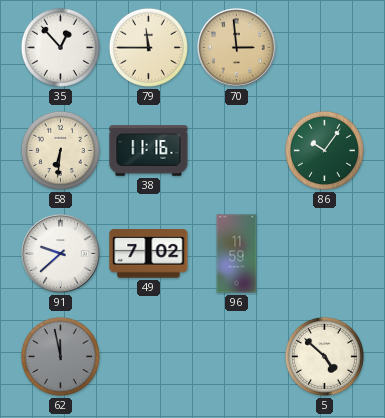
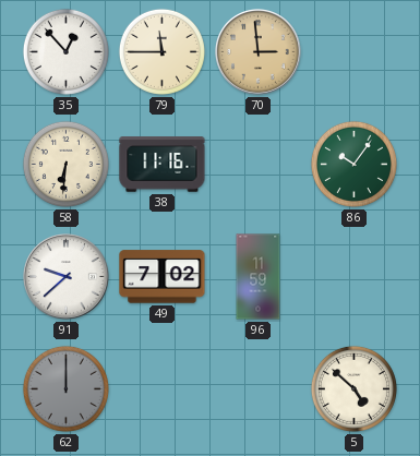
62: 11:58 -> 12:00 (65, 388)
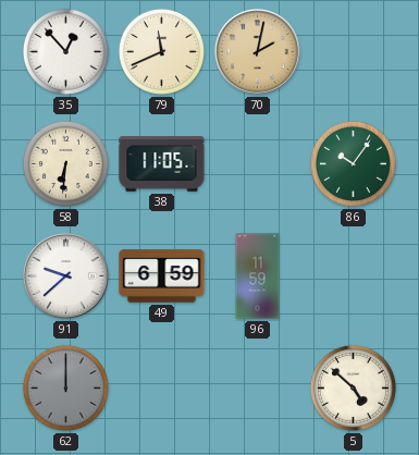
79: 11:45 -> 11:41 (161, 51)
70: 2:59 -> 2:02 (258, 52)
38: 11:16 -> 11:05 (162, 164)
49: 7:02 -> 6:59 (162, 276)
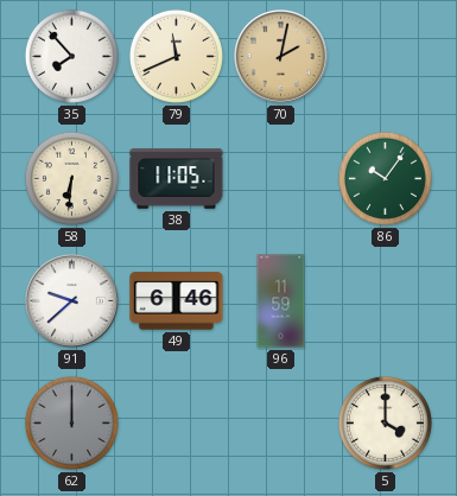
35: 12:53 -> 7:53 (71, 56)
49: 6:59 -> 6:46 (177, 301)
5: 4:52 -> 4:00 (385, 422)
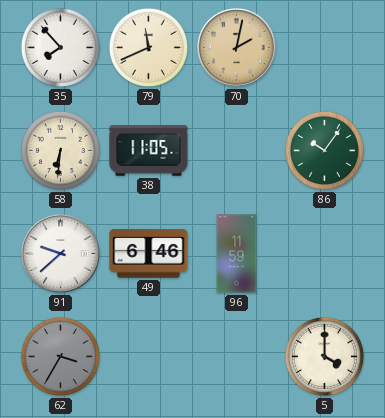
62: 12:00 -> 3:35 (60, 356)
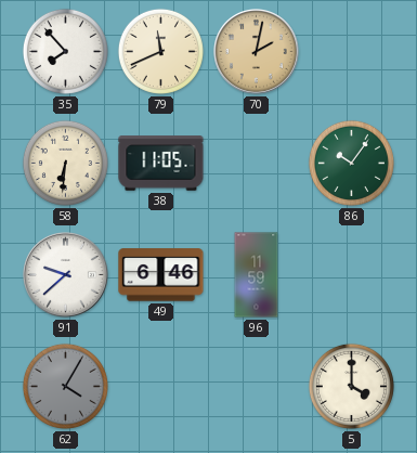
62: 3:35 -> 4:05 (65, 386)
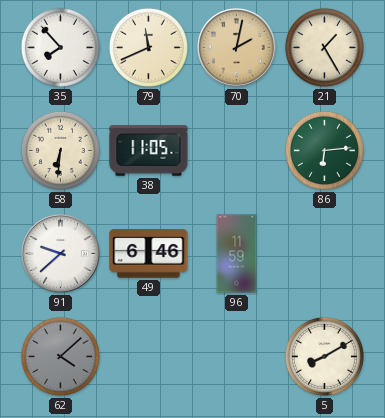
21: none -> 1:25 (324, 47)
86: 10:06 -> 6:14 (324, 150)
62: 4:05 -> 4:08 (60, 356)
5: 4:00 -> 8:10 (324, 356)
